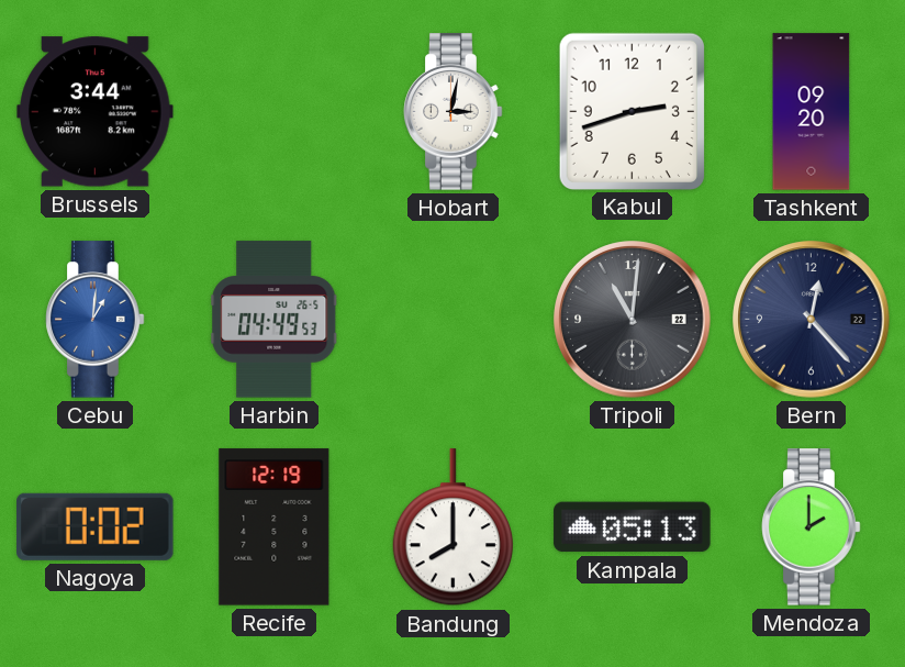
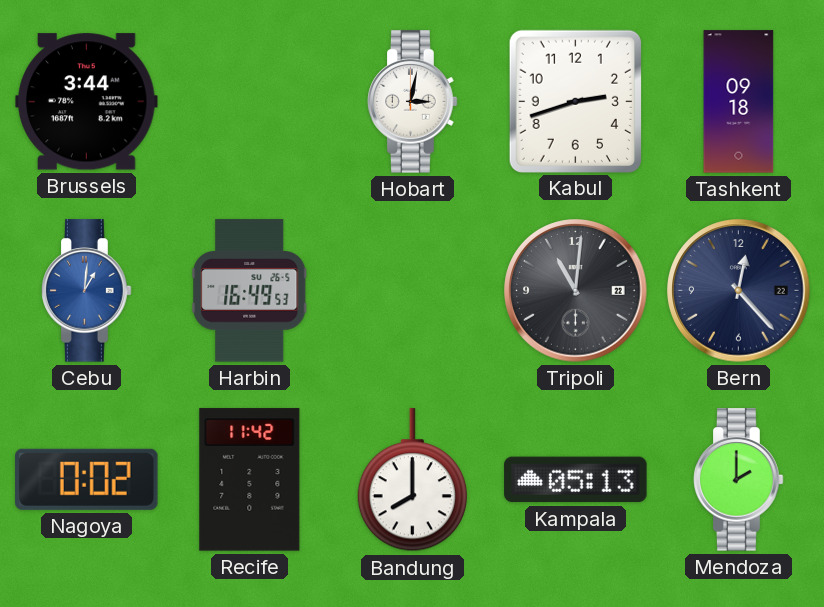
Tashkent: 09:20 -> 09:18 (739, 102)
Harbin: 04:49 -> 16:49 (250, 291)
Recife: 12:19 -> 11:42 (250, 480)
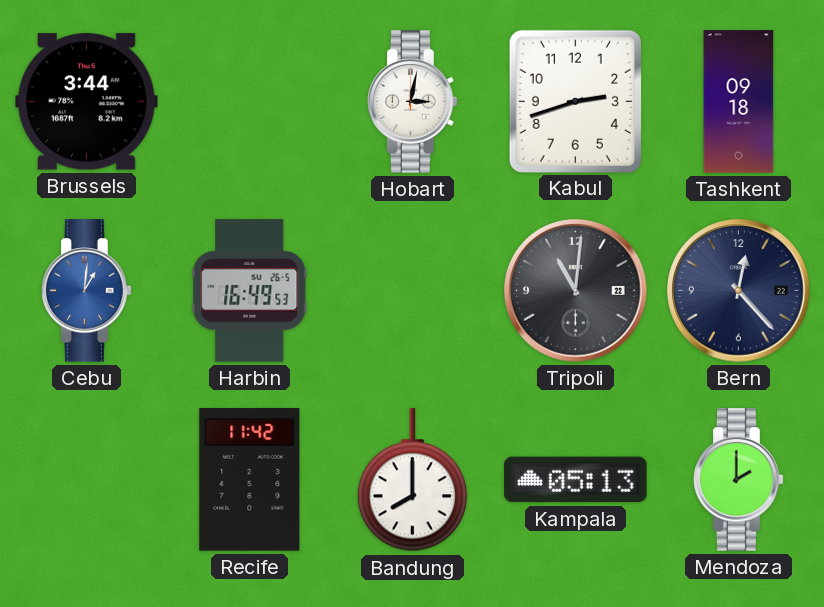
Nagoya: 0:02 -> none (87, 479)
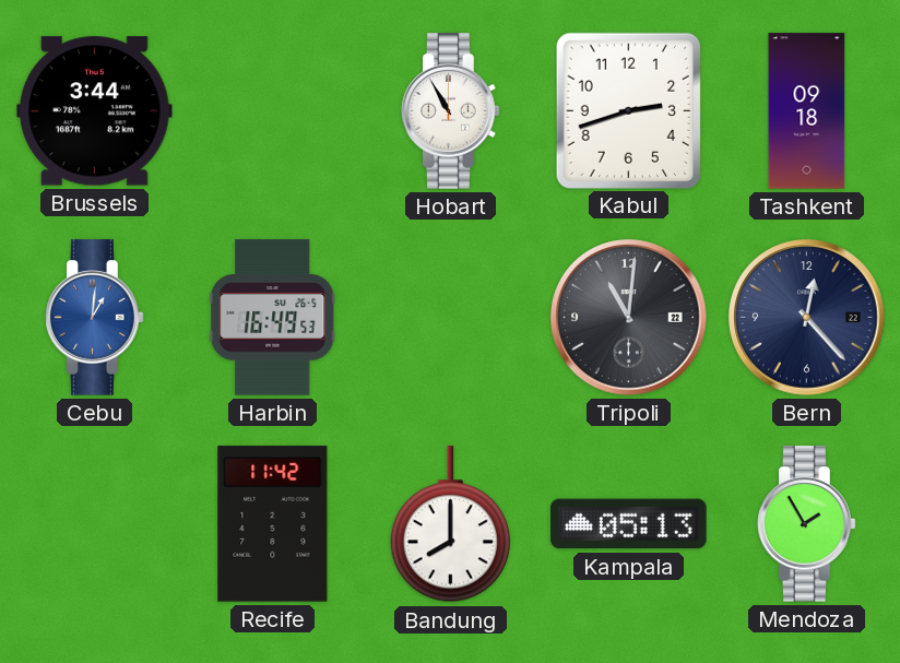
Hobart: 3:02 -> 10:55 (451, 111)
Mendoza: 2:00 -> 1:55 (807, 524)
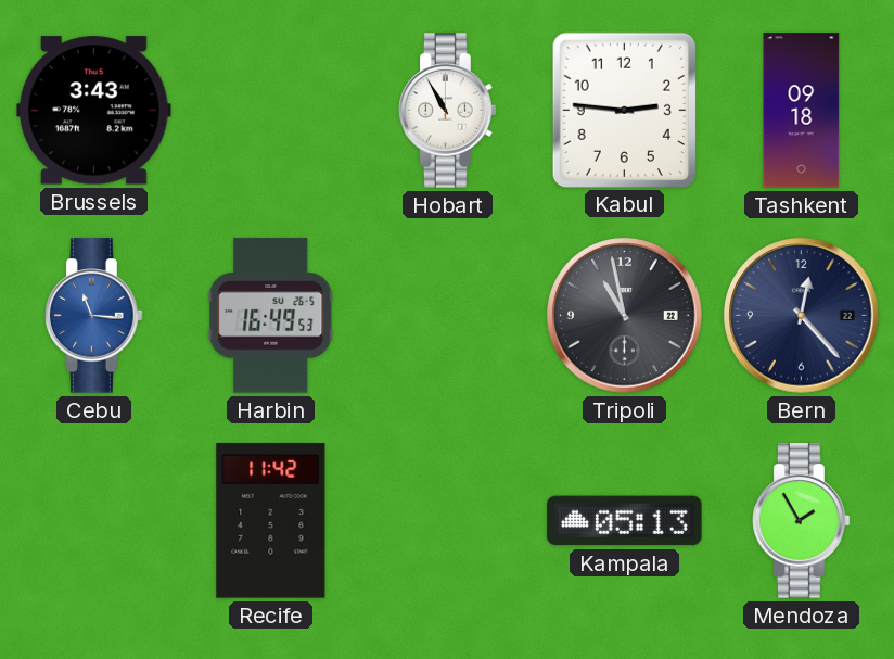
Brussels: 3:44 -> 3:43 (94, 111)
Kabul: 2:42 -> 2:46 (624, 110)
Cebu: 1:01 -> 11:16 (94, 316)
Tripoli: 11:01 -> 10:58 (625, 316)
Bandung: 8:00 -> none (450, 524)
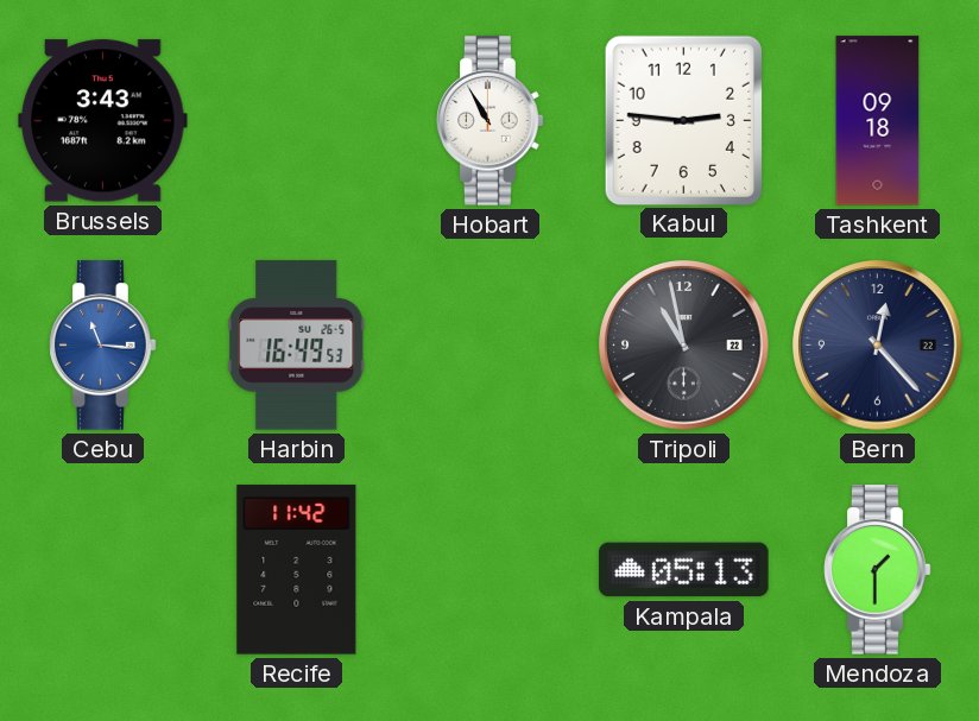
Mendoza: 1:55 -> 1:30 (878, 570)
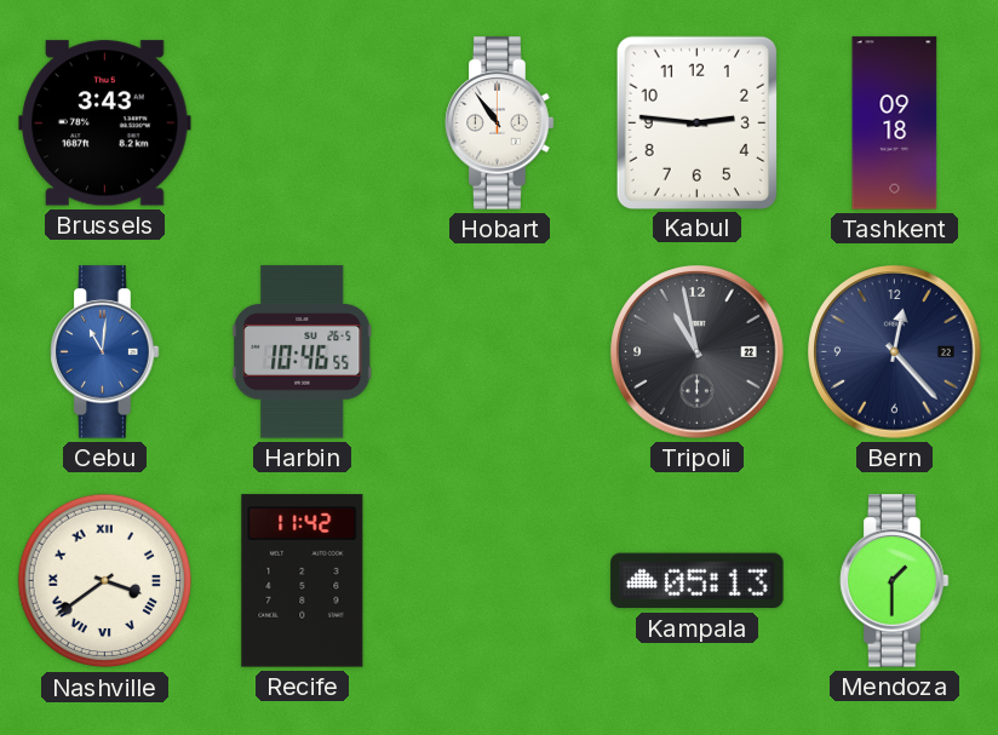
Hobart: 10:55 -> 10:54 (500, 124)
Cebu: 11:16 -> 11:01 (105, 352)
Harbin: 16:49 -> 10:46 (303, 352)
Nashville: none -> 3:39 (105, 581)
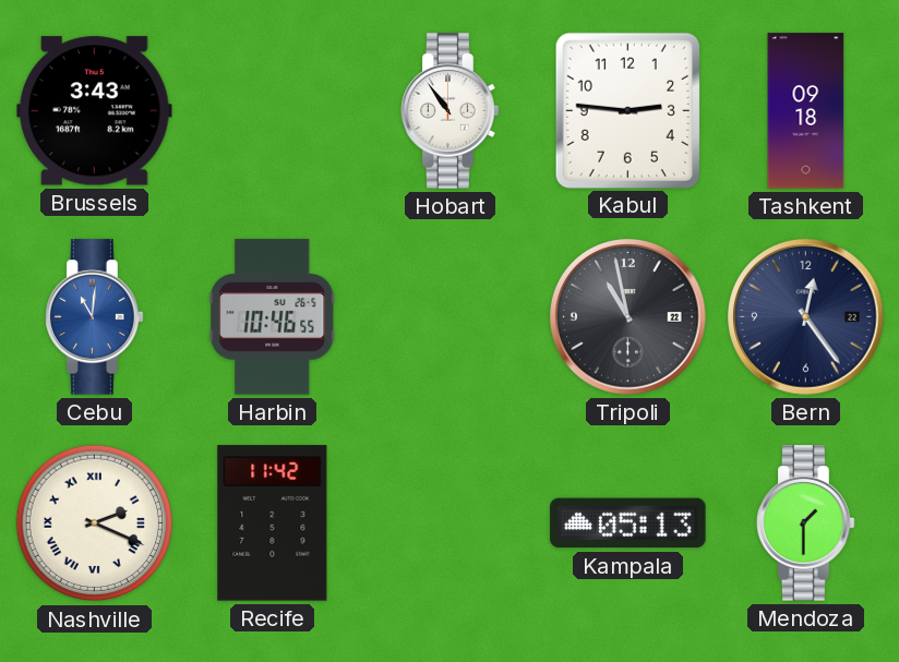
Bern: 12:23 -> 12:24 (806, 317)
Nashville: 3:39 -> 2:19 (95, 523)
